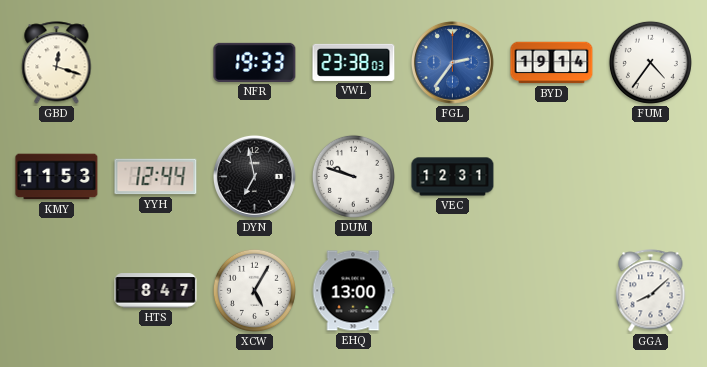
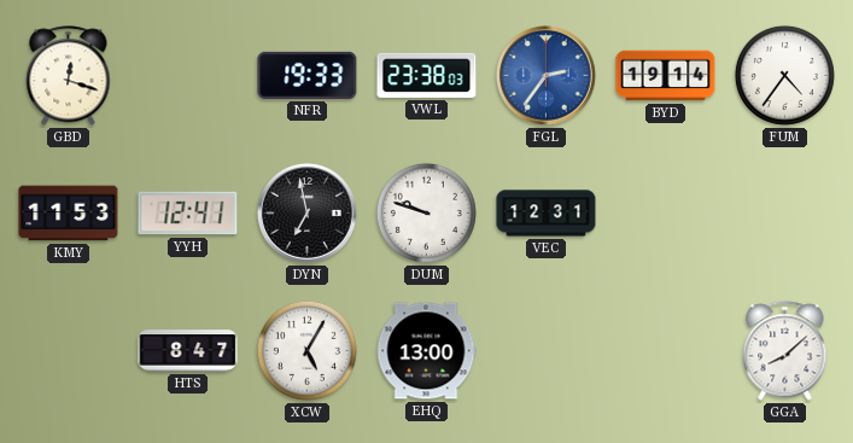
YYH: 12:44 -> 12:41 (188, 214)
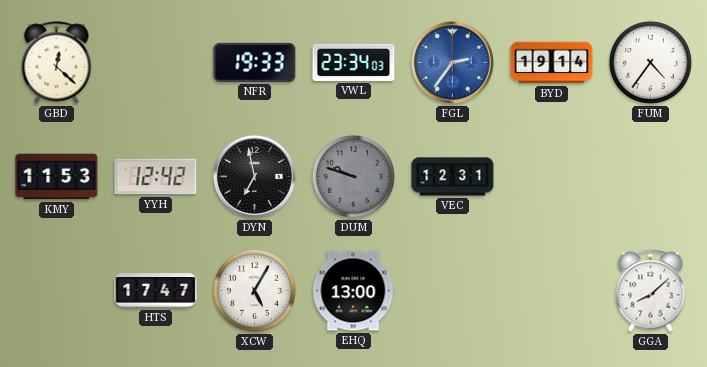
GBD: 12:18 -> 12:22 (57, 63)
VWL: 23:38 -> 23:34 (354, 62)
YYH: 12:41 -> 12:42 (156, 177)
DUM dial: white -> grey (353, 176)
HTS: 8:47 -> 17:47 (156, 291)
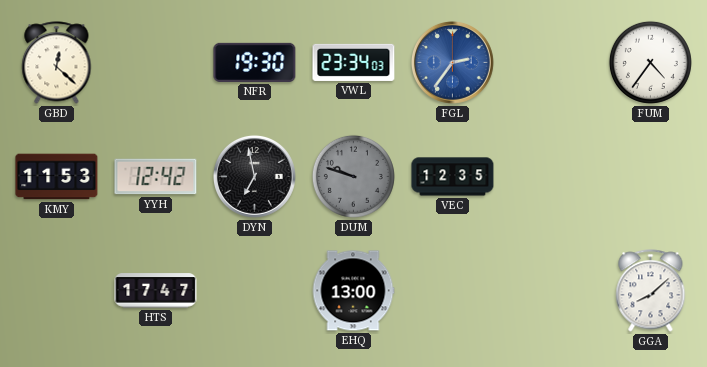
NFR: 19:33 -> 19:30 (255, 62)
BYD: 19:14 -> none (552, 63)
VEC: 12:31 -> 12:35 (453, 177)
XCW: 5:05 -> none (254, 290)
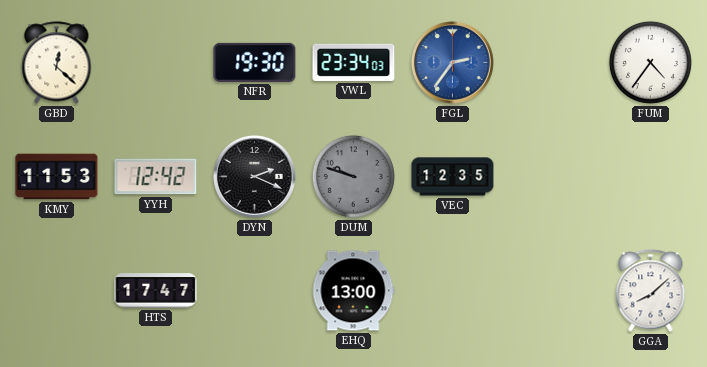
DYN: 6:58 -> 2:19 (254, 176)
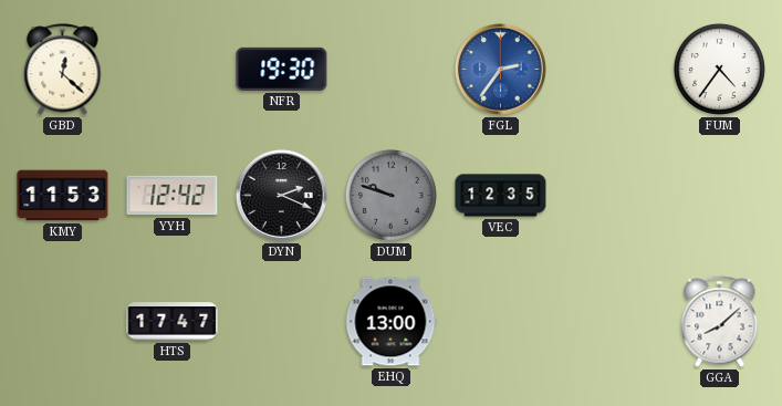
VWL: 23:34 -> none (354, 62)
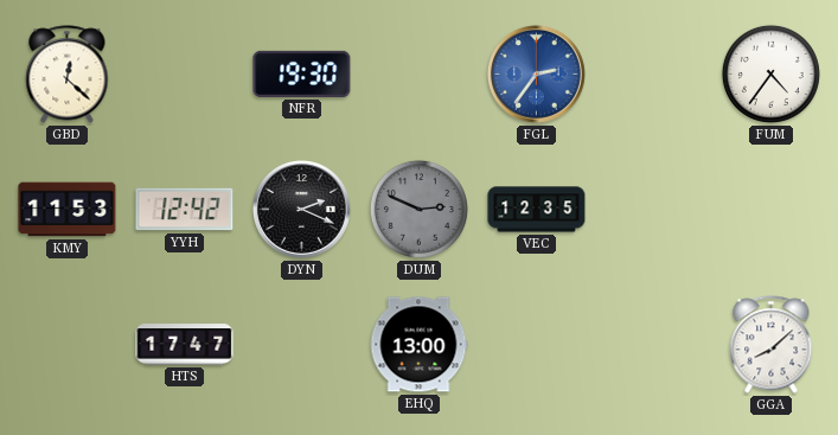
DUM: 9:48 -> 2:49 (418, 209)
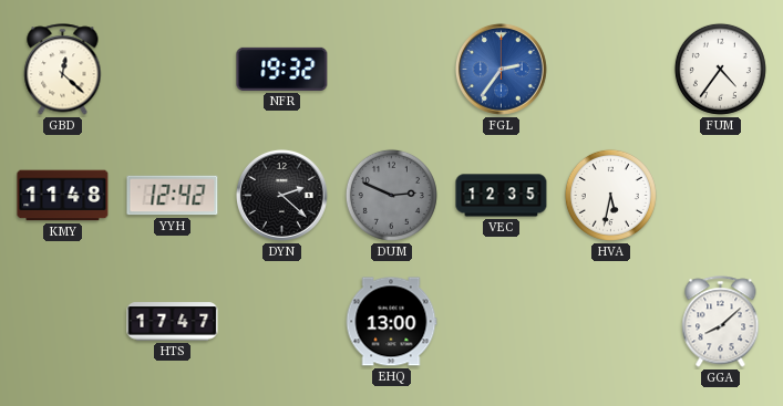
NFR: 19:30 -> 19:32 (282, 69)
KMY: 11:53 -> 11:48 (63, 196)
DYN: 2:19 -> 2:22 (281, 195)
HVA: none -> 5:32 (610, 195)
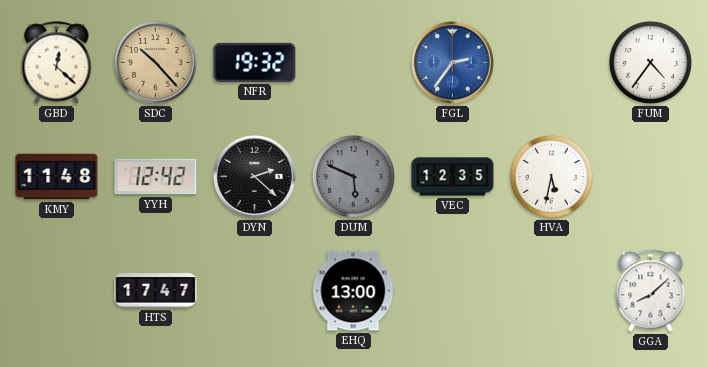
SDC: none -> 10:23 (155, 62)
DUM: 2:49 -> 5:49 (353, 176)
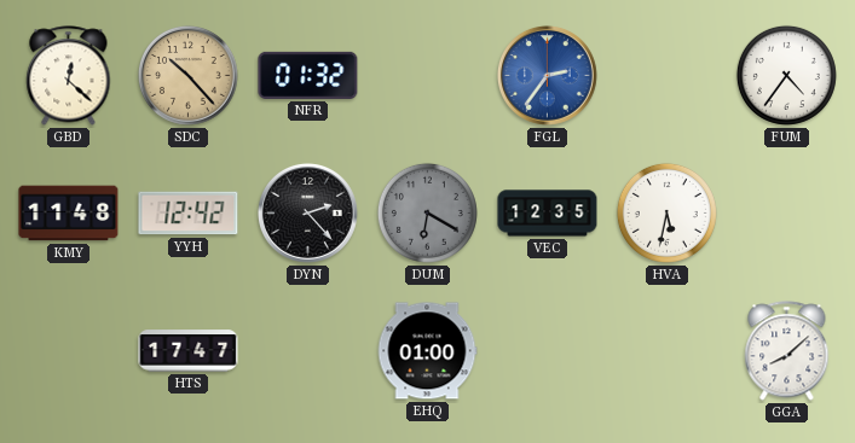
NFR: 19:32 -> 01:32 (308, 75)
DYN: 2:22 -> 2:23 (307, 212)
DUM: 5:49 -> 6:20 (427, 212)
EHQ: 13:00 -> 01:00 (427, 351)
